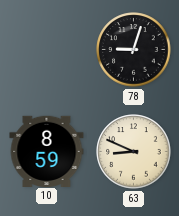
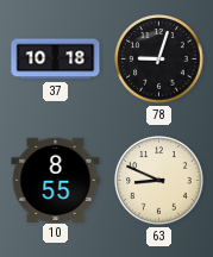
37: none -> 10:18 (56, 59)
10: 8:59 -> 8:55 (56, 180)
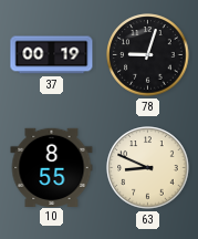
37: 10:18 -> 00:19 (52, 55)
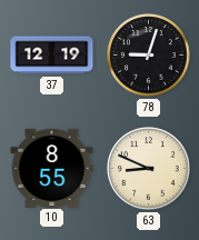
37: 00:19 -> 12:19 (52, 56)
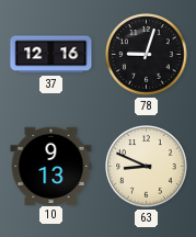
37: 12:19 -> 12:16 (51, 55)
10: 8:55 -> 9:13 (51, 166)
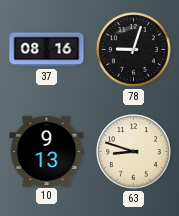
37: 12:16 -> 08:16 (47, 50)
63: 8:49 -> 8:48 (134, 152)
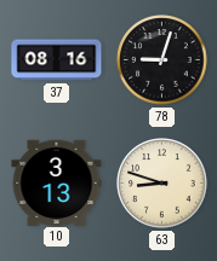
10: 9:13 -> 3:13 (57, 182)
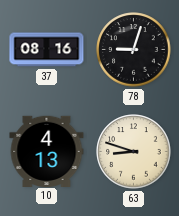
10: 3:13 -> 4:13 (47, 151)
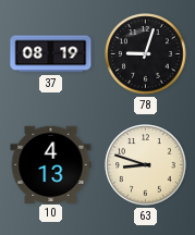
37: 08:16 -> 08:19 (51, 54)
